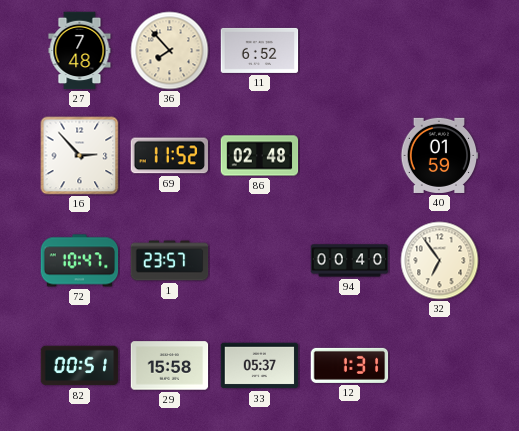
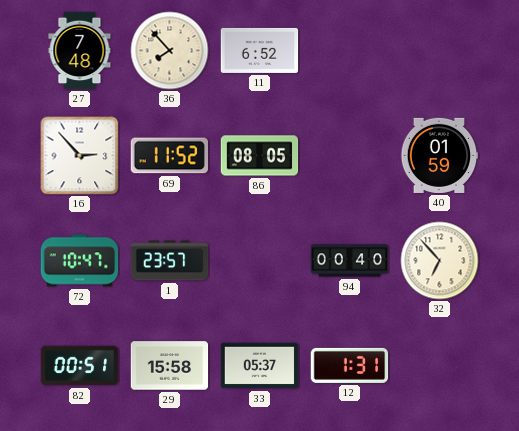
86: 02:48 -> 08:05 (260, 156)
32: 6:54 -> 6:53 (440, 261)
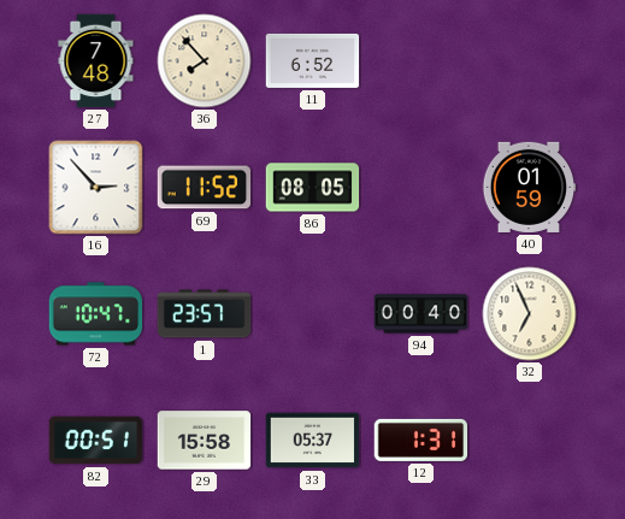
32: 6:53 -> 6:56 (530, 314)
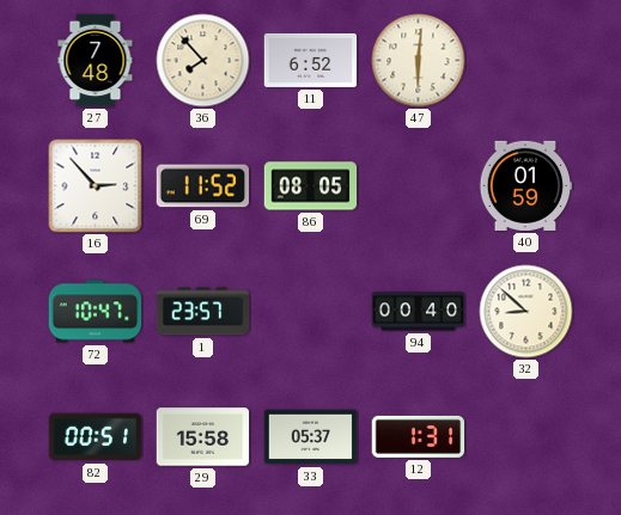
47: none -> 6:01 (419, 61)
32: 6:56 -> 8:52 (526, 312)
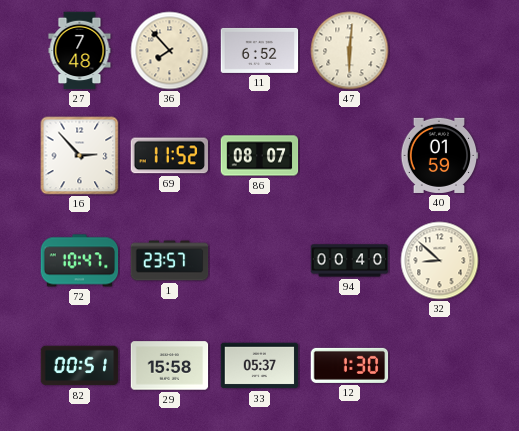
86: 08:05 -> 08:07 (260, 156)
12: 1:31 -> 1:30 (350, 365)
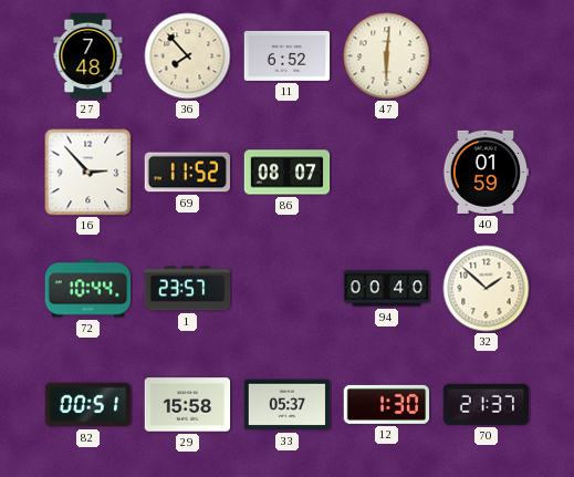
72: 10:47 -> 10:44 (88, 289)
32: 8:52 -> 1:52 (487, 289)
70: none -> 21:37 (487, 404)
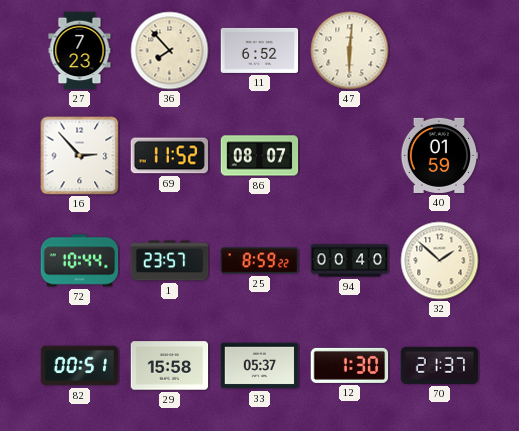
27: 7:48 -> 7:23 (80, 51)
25: none -> 8:59 (260, 261)
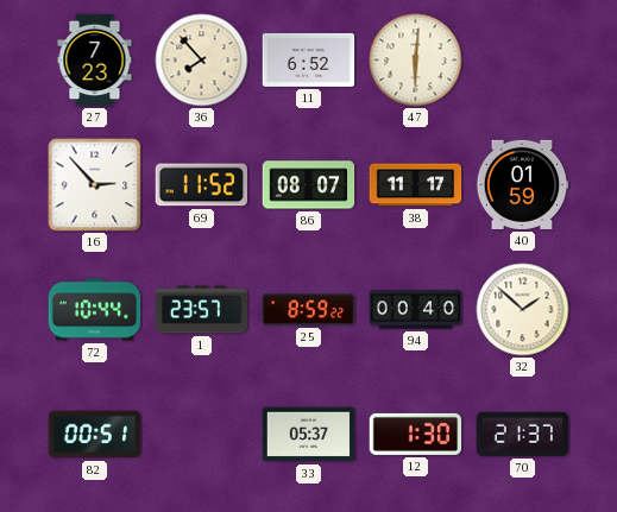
38: none -> 11:17 (416, 185)
29: 15:58 -> none (170, 366)
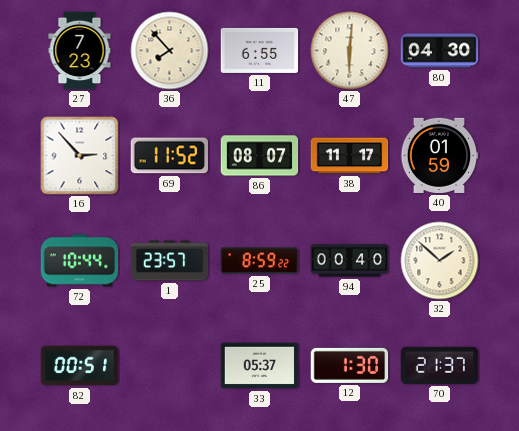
11: 6:52 -> 6:55 (260, 50)
80: none -> 04:30 (440, 51)
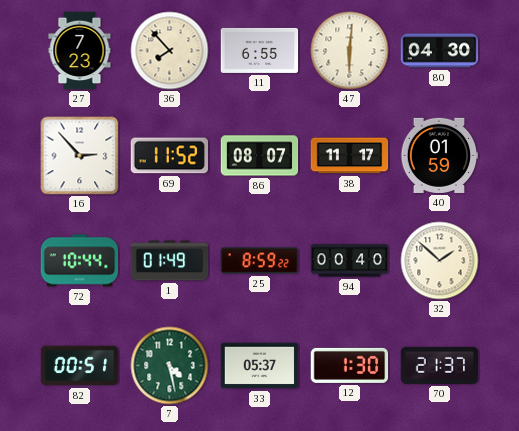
1: 23:57 -> 01:49 (170, 261)
7: none -> 4:28 (170, 366)
